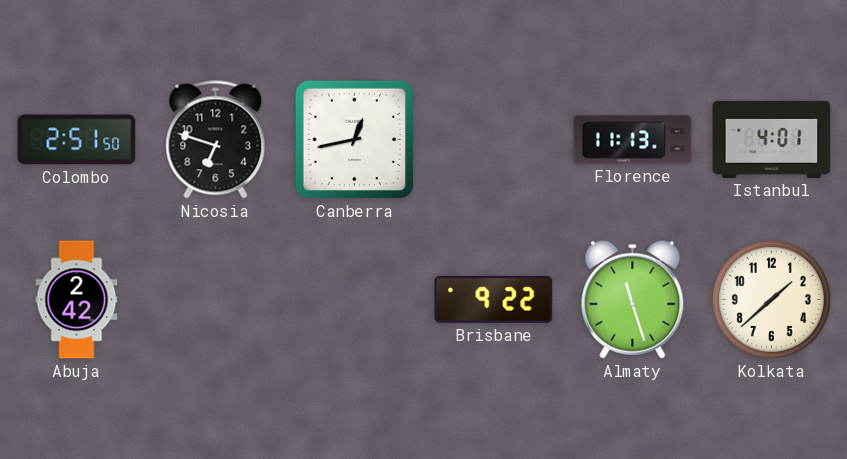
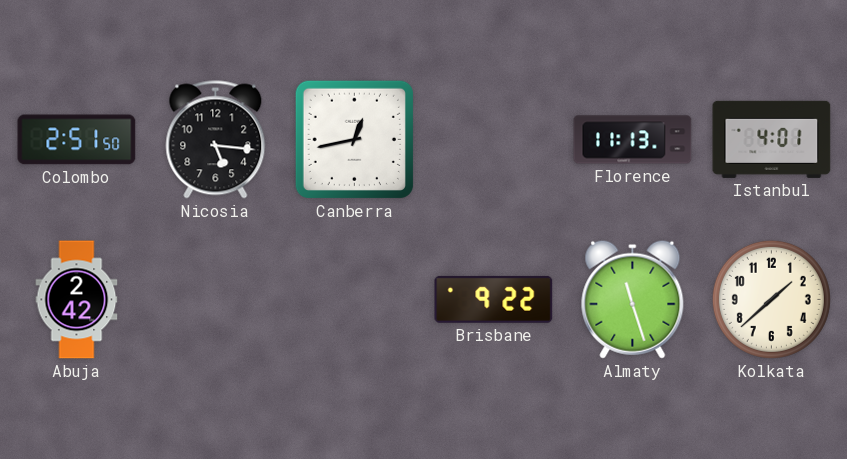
Nicosia: 6:48 -> 5:16 (216, 140)
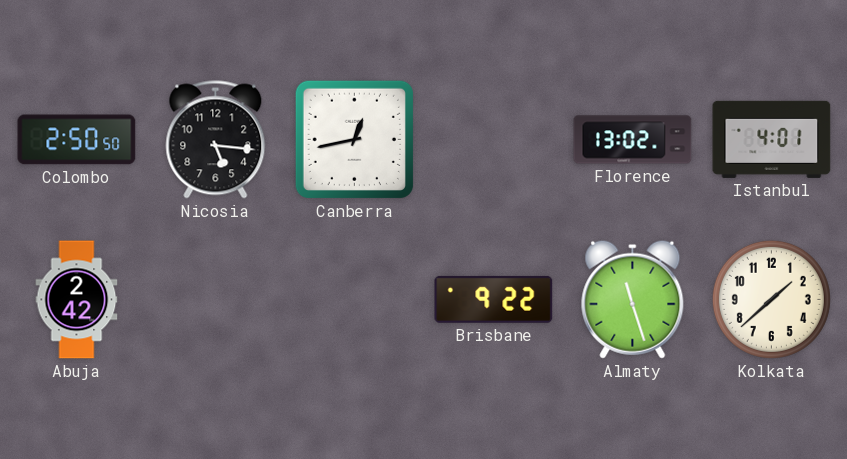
Colombo: 2:51 -> 2:50 (77, 140)
Florence: 11:13 -> 13:02 (633, 140)
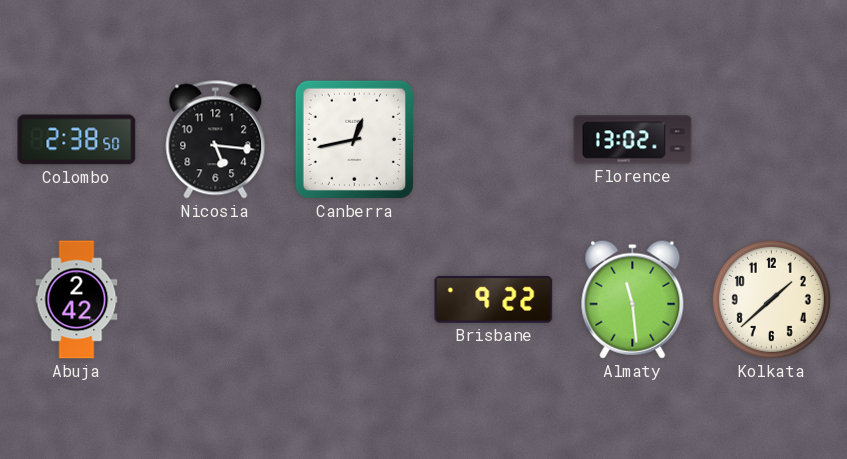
Colombo: 2:50 -> 2:38 (77, 140)
Istanbul: 4:01 -> none (772, 139)
Almaty: 11:27 -> 11:29 (633, 299)
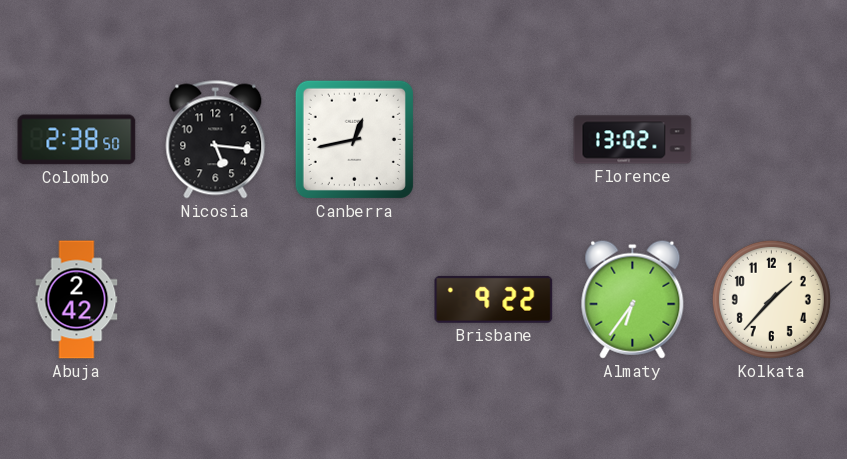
Almaty: 11:29 -> 6:36 (633, 299)
Kolkata: 1:38 -> 1:37 (771, 299)
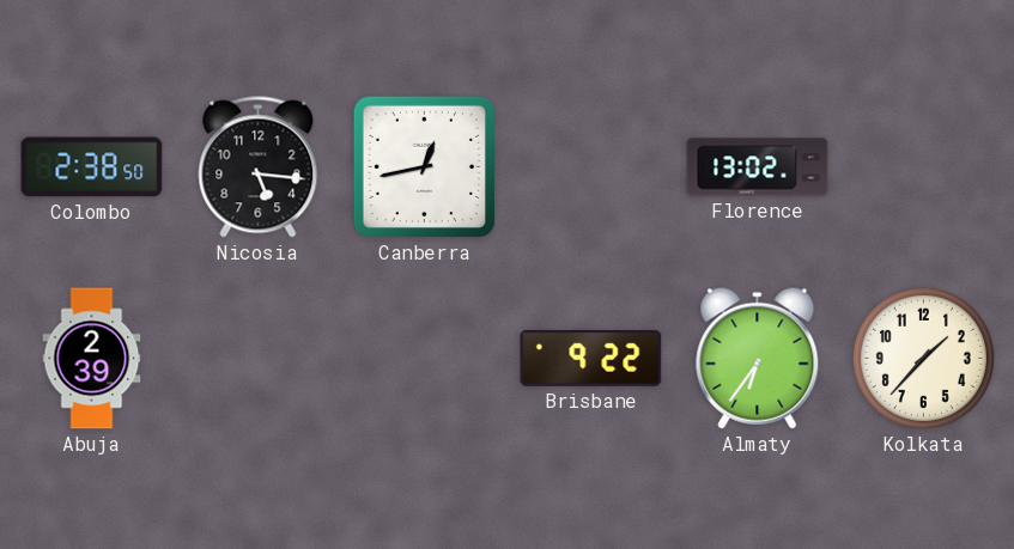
Abuja: 2:42 -> 2:39 (92, 359)
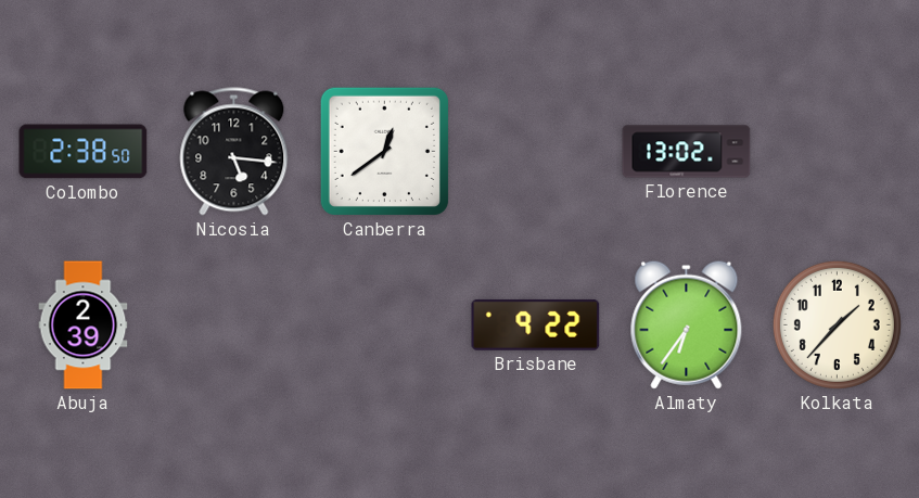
Canberra: 12:43 -> 12:39 (384, 151)
